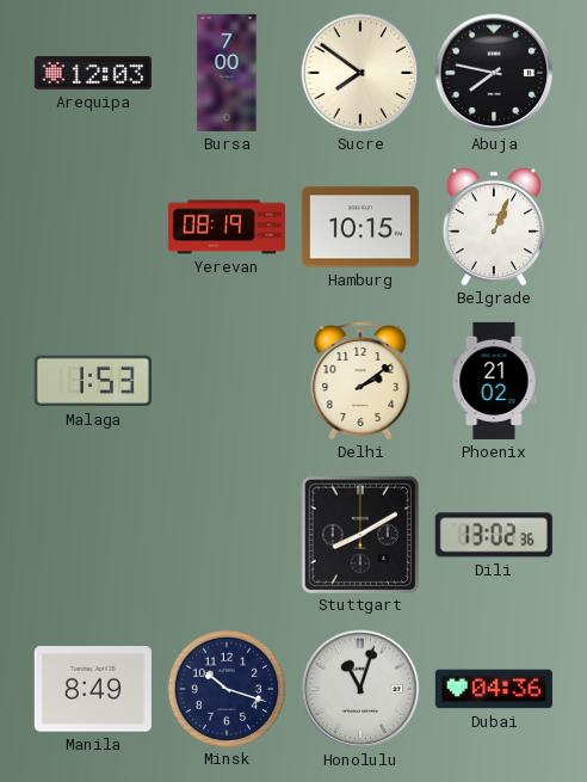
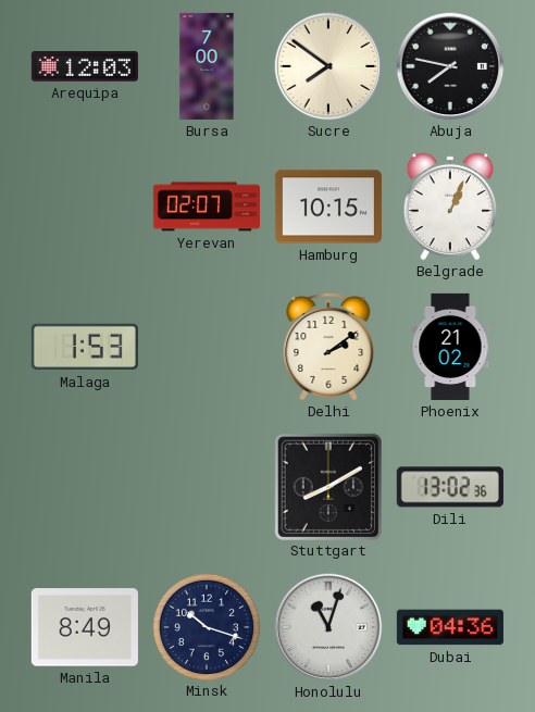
Yerevan: 08:19 -> 02:07 (207, 207)
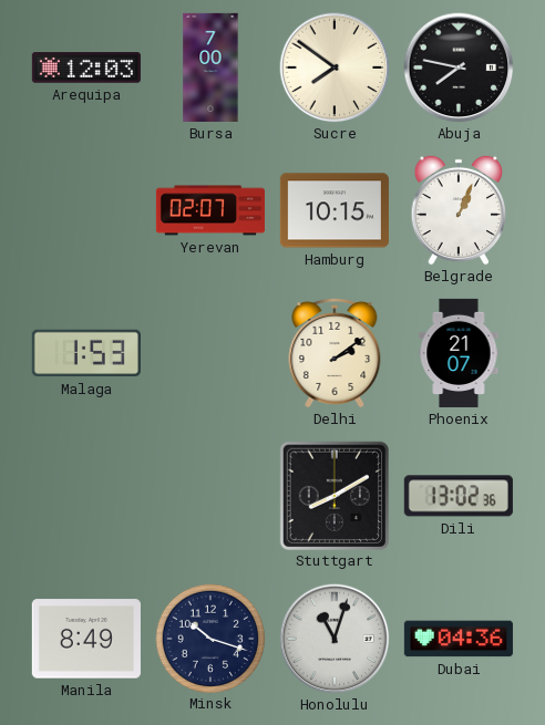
Phoenix: 21:02 -> 21:07 (459, 353)
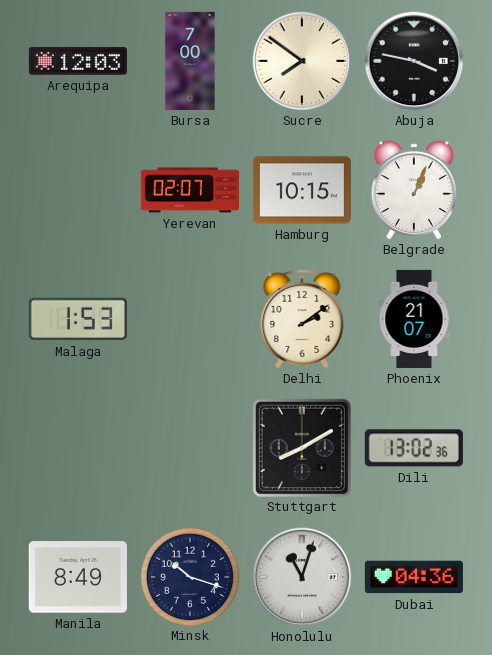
Abuja: 7:47 -> 3:47 (414, 61)
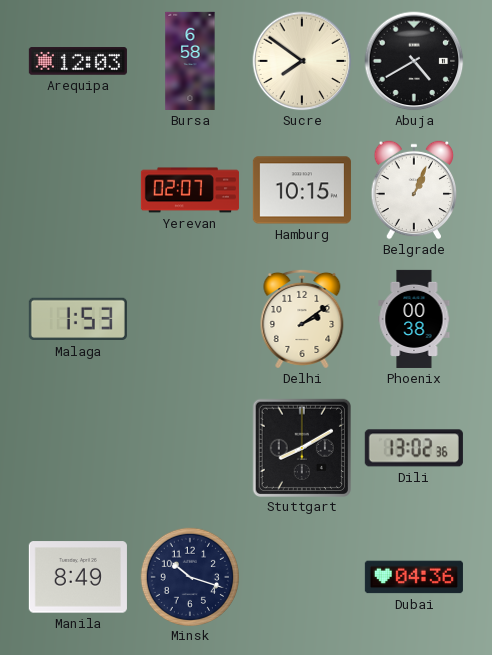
Bursa: 7:00 -> 6:58 (190, 61)
Abuja: 3:47 -> 4:40 (414, 61)
Phoenix: 21:07 -> 00:38 (414, 319)
Honolulu: 11:03 -> none (302, 577)
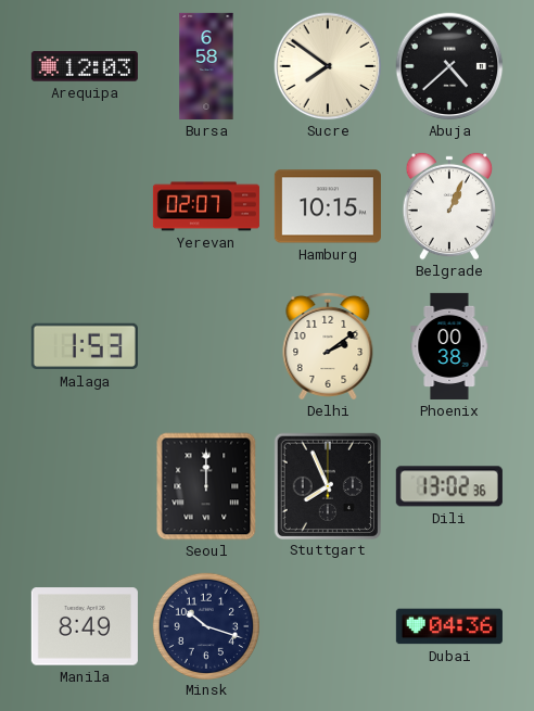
Abuja: 4:40 -> 4:38 (449, 66)
Seoul: none -> 12:00 (206, 486)
Stuttgart: 8:10 -> 7:56 (327, 485)
